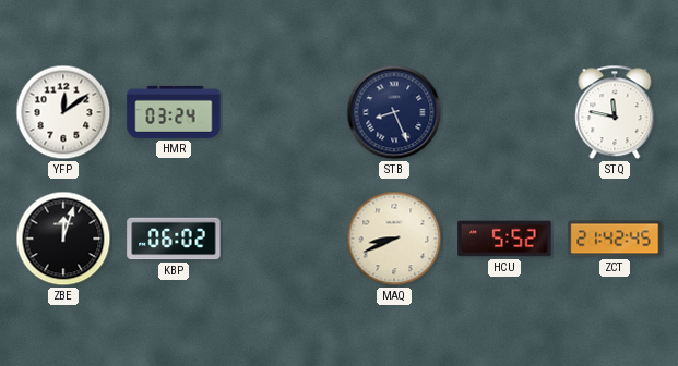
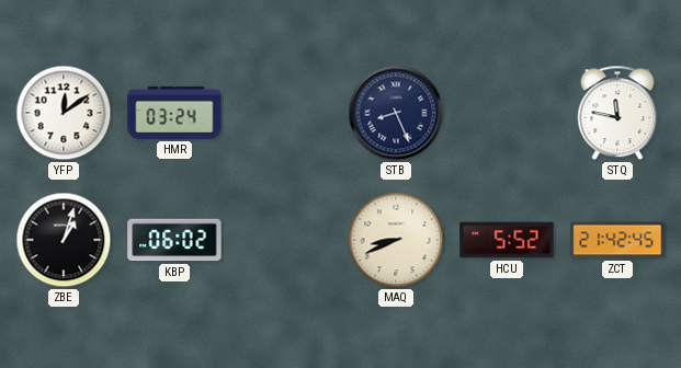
ZBE: 12:03 -> 1:03 (64, 240)
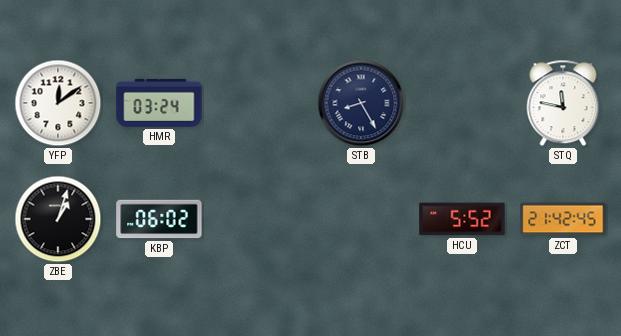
STB: 8:26 -> 8:25 (361, 103)
MAQ: 8:41 -> none (396, 240)
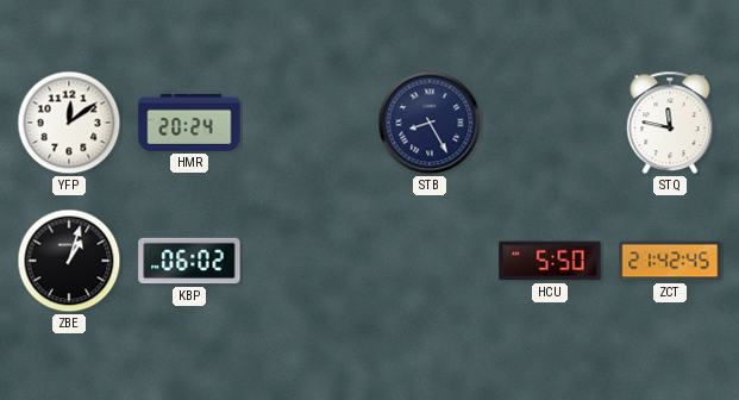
HMR: 03:24 -> 20:24 (189, 123)
HCU: 5:52 -> 5:50 (550, 261)
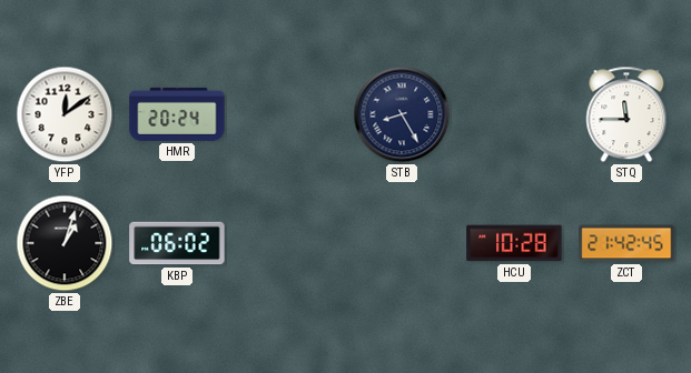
STQ: 11:47 -> 11:45 (626, 114)
HCU: 5:50 -> 10:28 (514, 243)
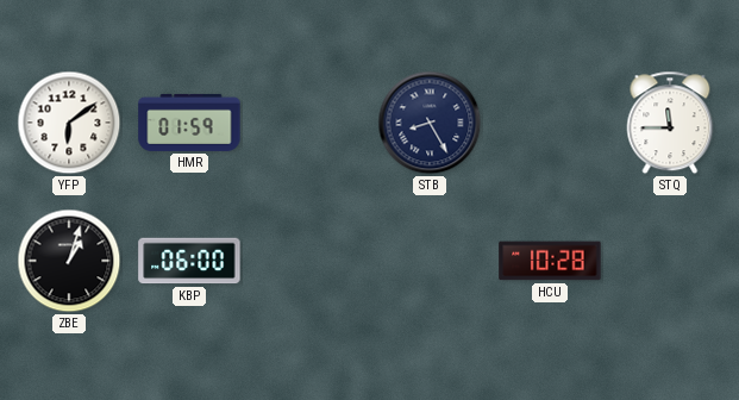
YFP: 12:09 -> 6:09 (69, 123)
HMR: 20:24 -> 01:59 (189, 123)
KBP: 06:02 -> 06:00 (189, 261)
ZCT: 21:42 -> none (626, 243)
